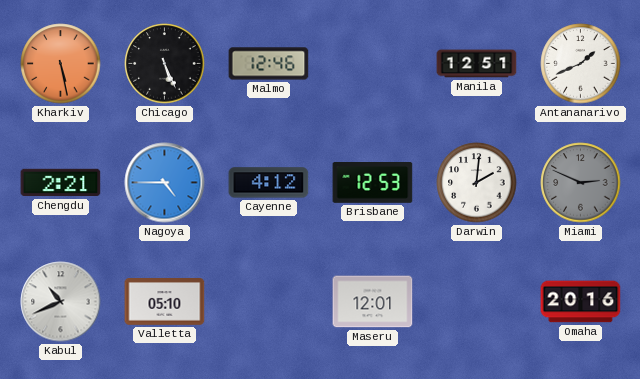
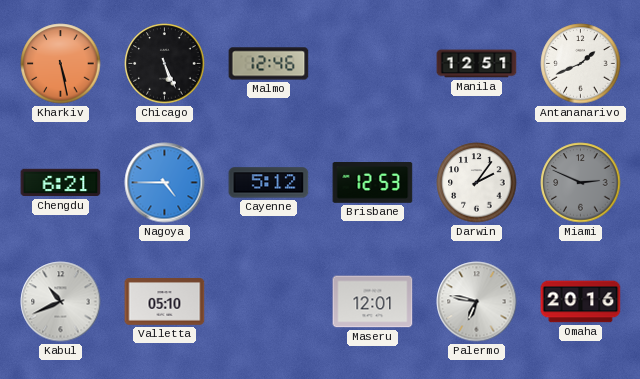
Chengdu: 2:21 -> 6:21 (61, 183)
Cayenne: 4:12 -> 5:12 (269, 183)
Darwin: 2:01 -> 2:06 (477, 183)
Palermo: none -> 6:47 (477, 302)
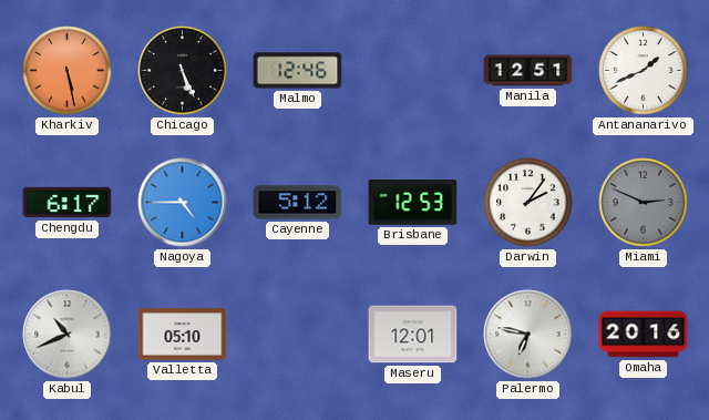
Chengdu: 6:21 -> 6:17 (68, 203)
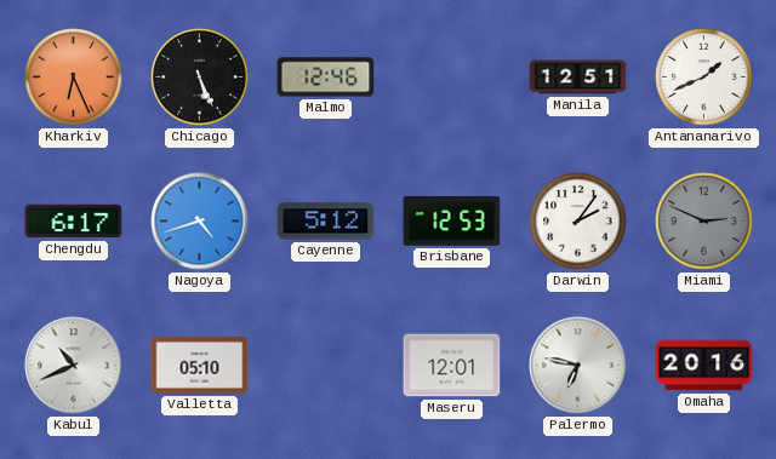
Kharkiv: 5:28 -> 6:26 (74, 78)
Nagoya: 4:45 -> 4:42 (200, 222)
